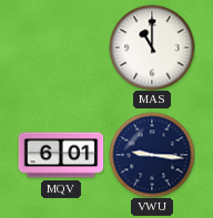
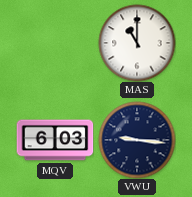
MQV: 6:01 -> 6:03 (55, 140)
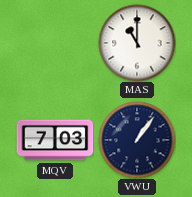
MQV: 6:03 -> 7:03 (55, 140)
VWU: 9:16 -> 1:06 (137, 140)
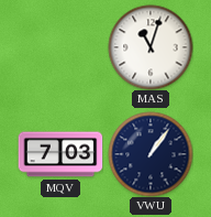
MAS: 11:00 -> 11:03 (151, 47)
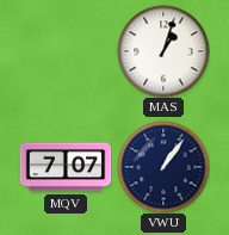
MAS: 11:03 -> 1:03 (163, 51)
MQV: 7:03 -> 7:07 (66, 167)
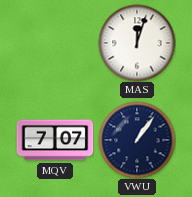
MAS: 1:03 -> 12:03 (137, 43)
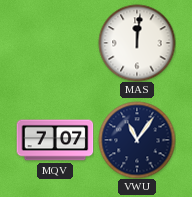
MAS: 12:03 -> 12:01 (137, 43)
VWU: 1:06 -> 11:06 (137, 140)
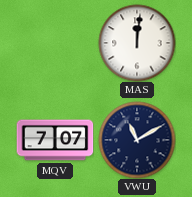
VWU: 11:06 -> 11:10 (137, 140)
